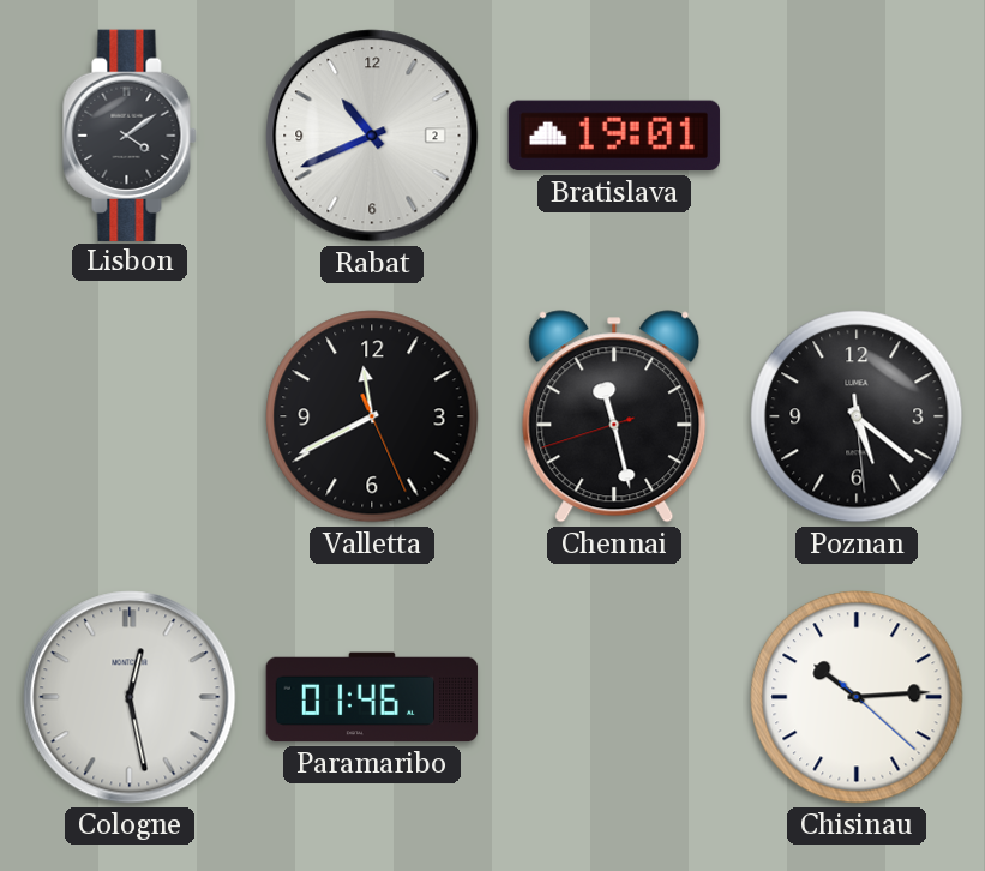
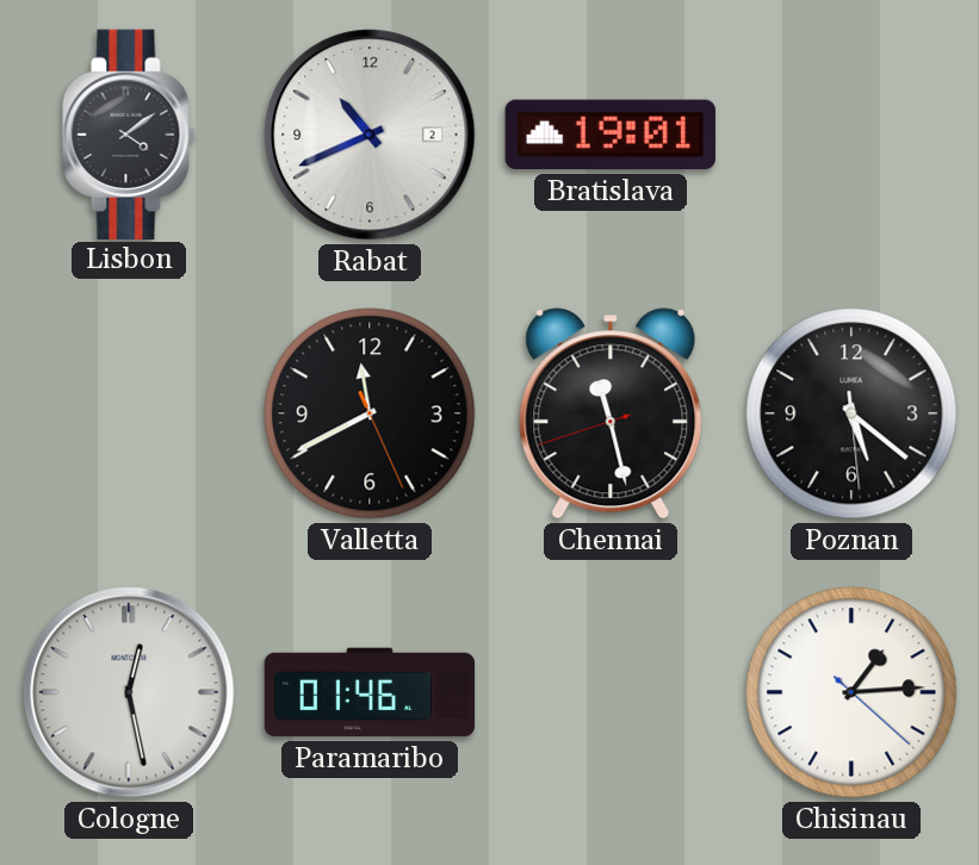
Chisinau: 10:14 -> 1:14 (851, 692)
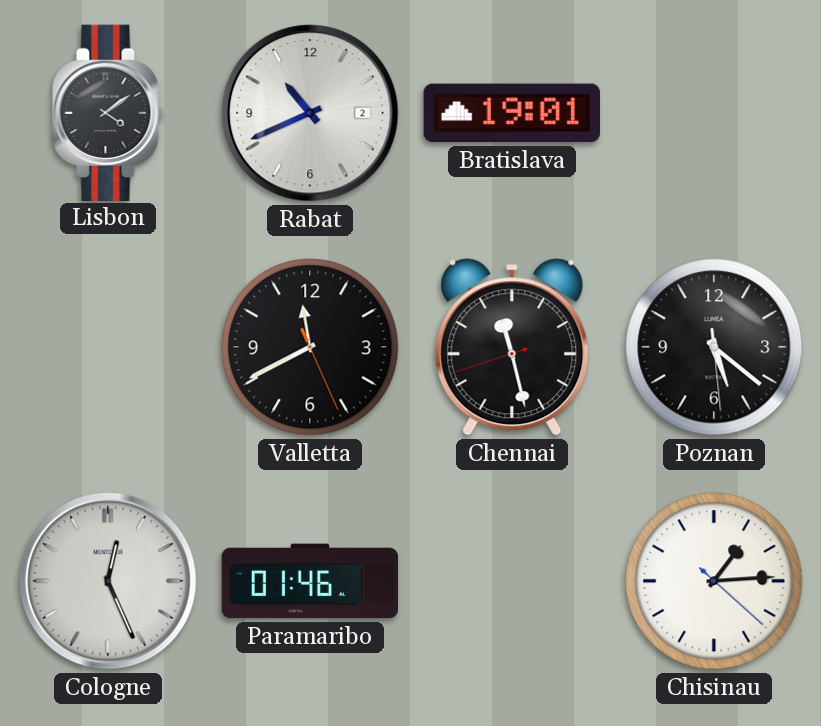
Cologne: 12:28 -> 12:26 (108, 581)
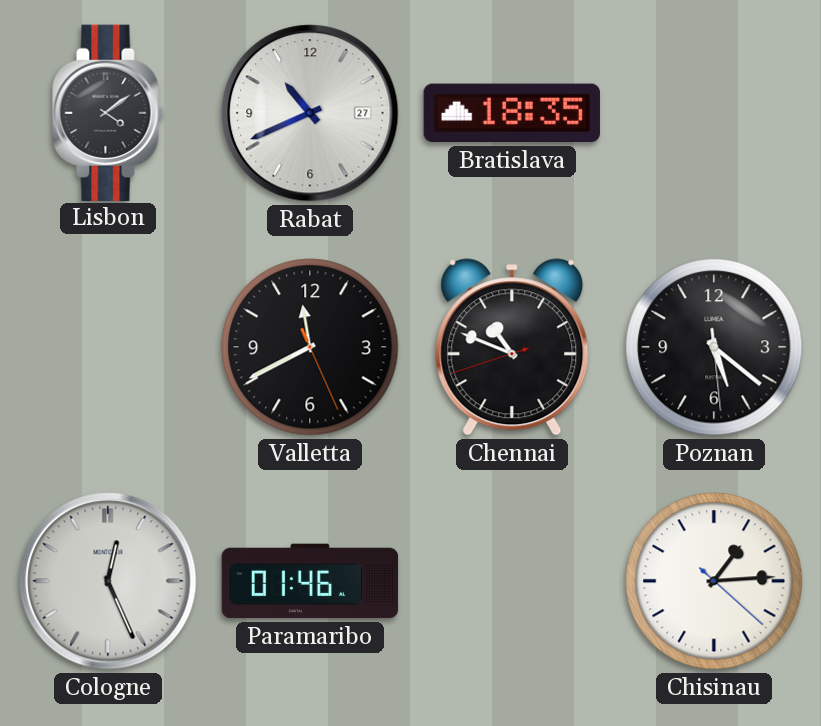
Rabat date: 2 -> 27 (310, 113)
Bratislava: 19:01 -> 18:35 (512, 113)
Chennai: 11:27 -> 10:48 (512, 347)
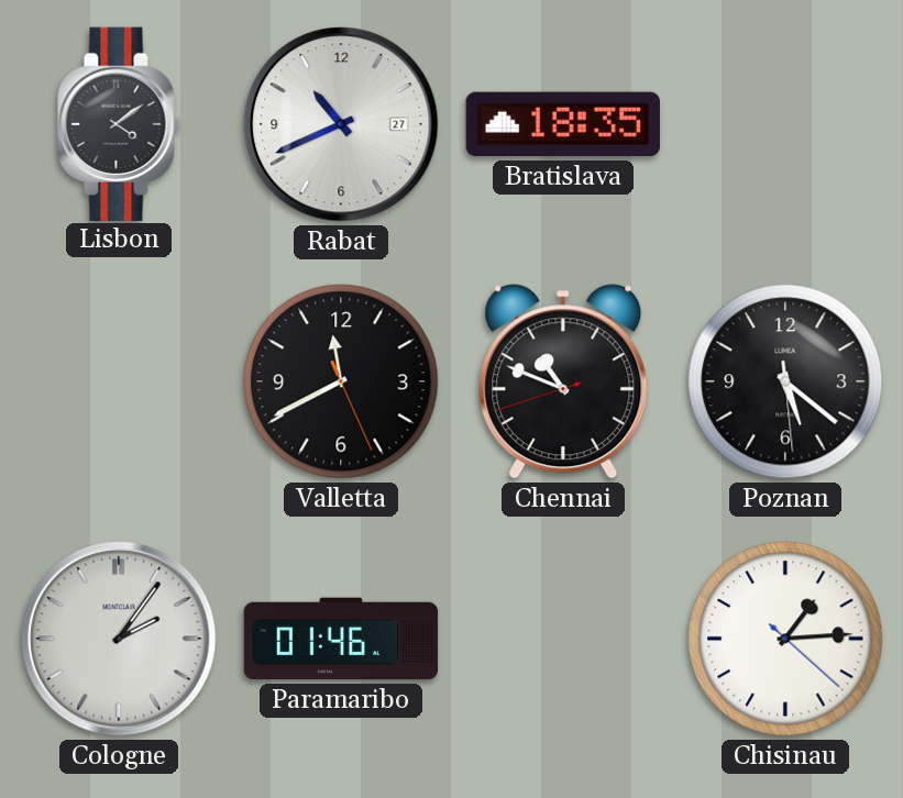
Cologne: 12:26 -> 2:06 (119, 639)
